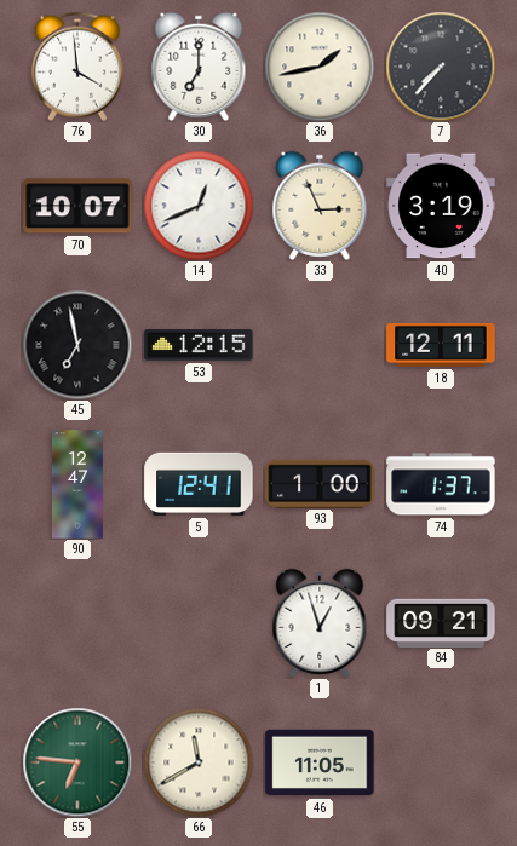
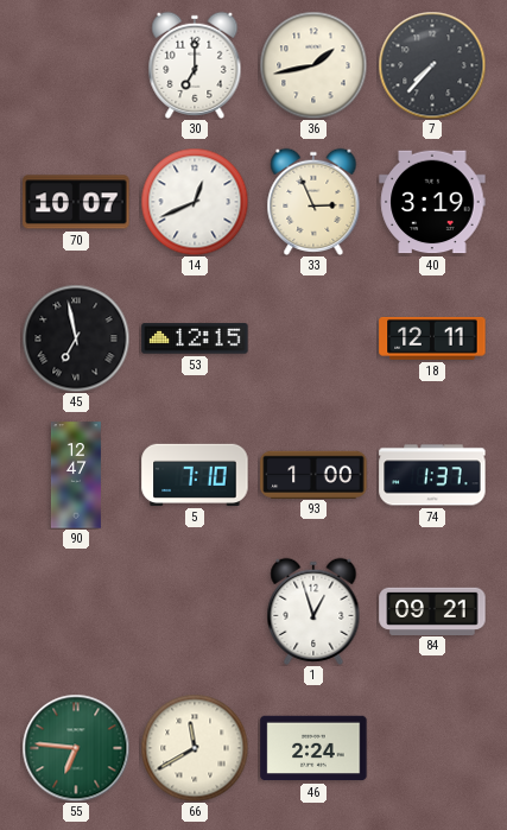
76: 3:59 -> none (77, 67)
5: 12:41 -> 7:10 (195, 475)
46: 11:05 -> 2:24 (313, 748)
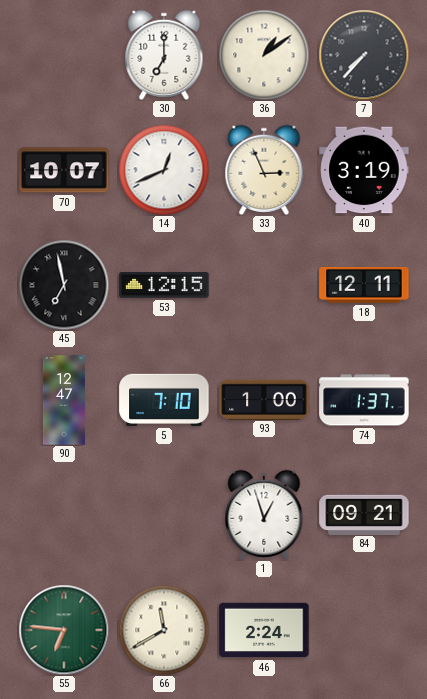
36: 1:43 -> 1:09 (264, 55)
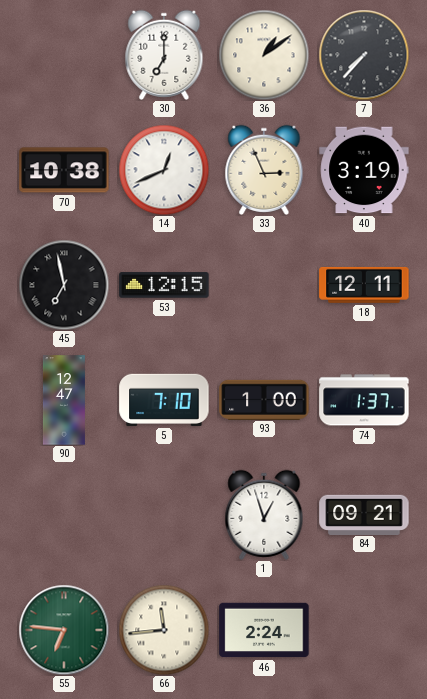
70: 10:07 -> 10:38 (64, 170)
66: 11:40 -> 11:44 (164, 630)
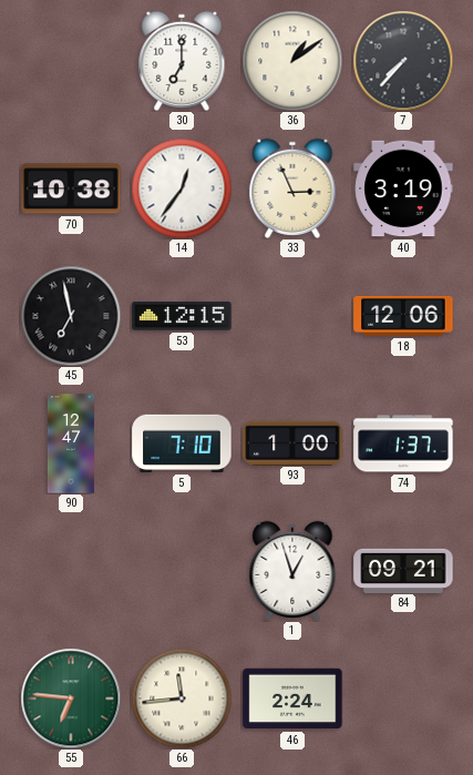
14: 12:41 -> 12:36 (182, 188)
18: 12:11 -> 12:06 (403, 316)
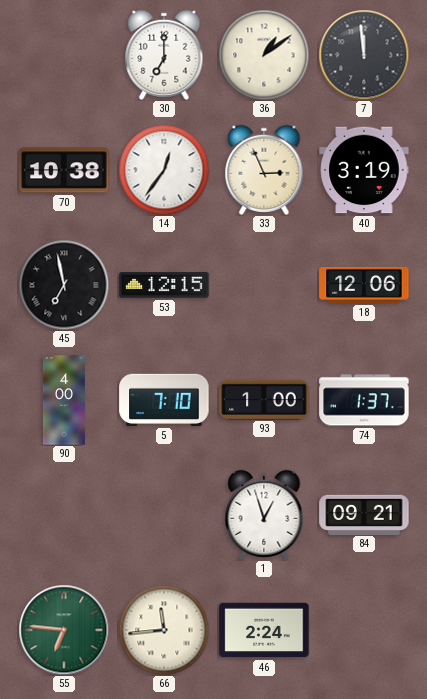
7: 7:37 -> 11:59 (364, 55)
90: 12:47 -> 4:00 (64, 400)
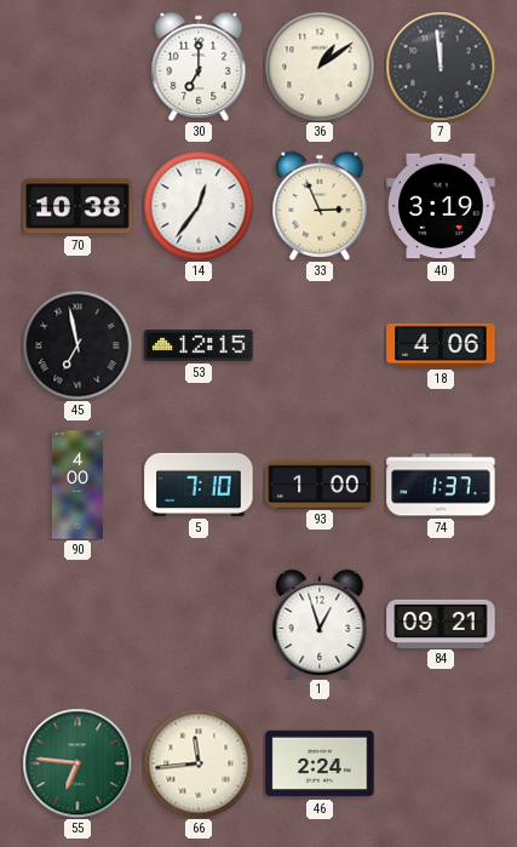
18: 12:06 -> 4:06 (441, 345)
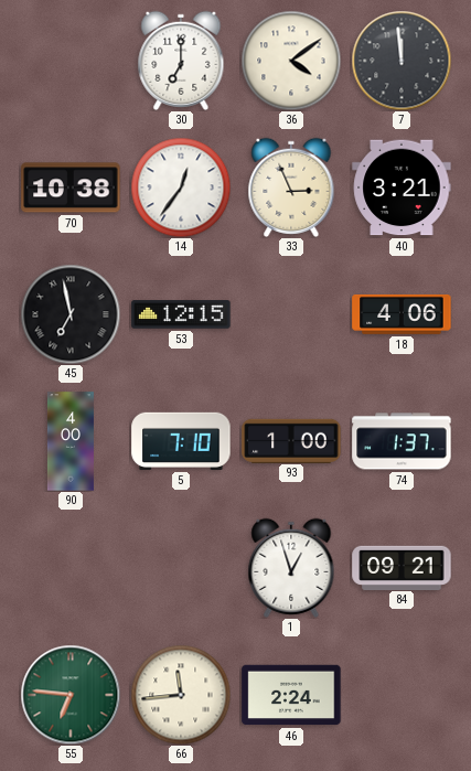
36: 1:09 -> 4:09 (291, 61)
40: 3:19 -> 3:21 (402, 188)
